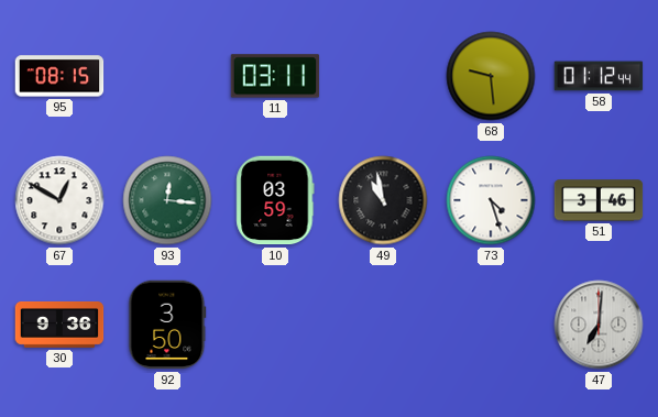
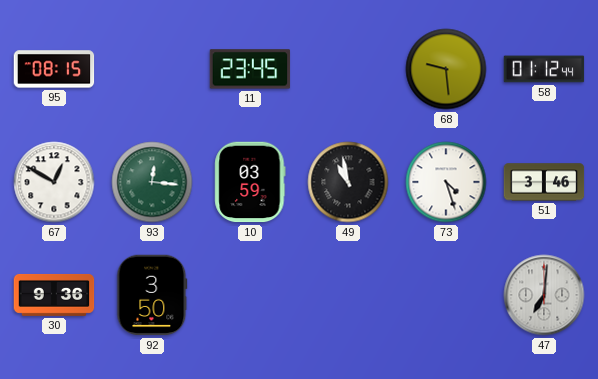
11: 03:11 -> 23:45 (250, 69)
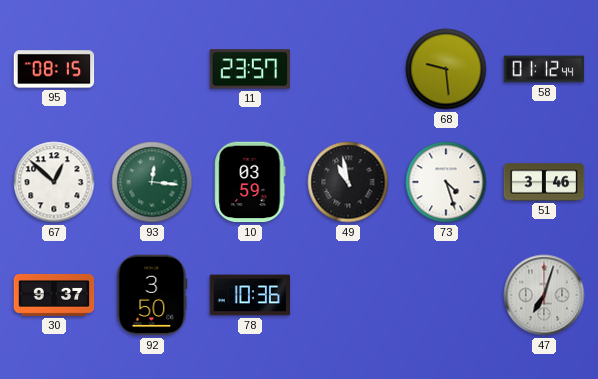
11: 23:45 -> 23:57 (250, 69)
67: 12:50 -> 12:52 (54, 182)
30: 9:36 -> 9:37 (54, 295)
78: none -> 10:36 (250, 295)
47: 7:01 -> 7:03 (544, 295)
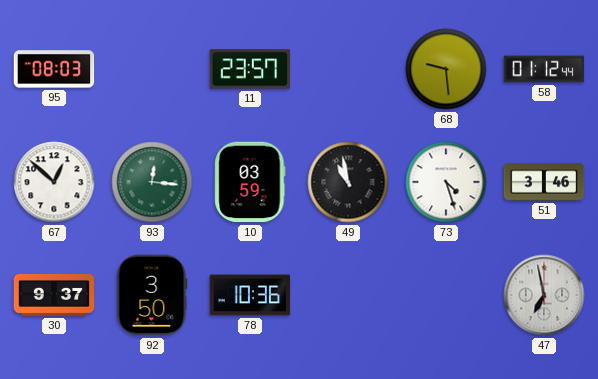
95: 08:15 -> 08:03 (54, 69)
47: 7:03 -> 6:58 (544, 295)
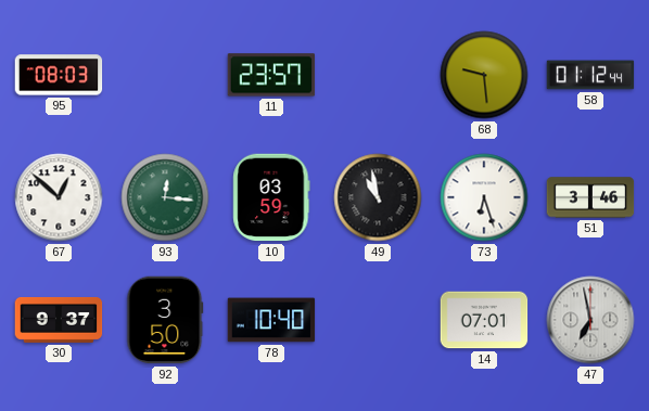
73: 4:27 -> 6:27 (484, 197)
78: 10:36 -> 10:40 (271, 320)
14: none -> 07:01 (484, 320)
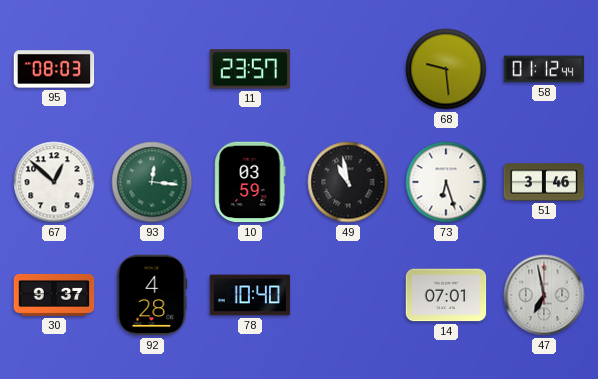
92: 3:50 -> 4:28 (152, 295)
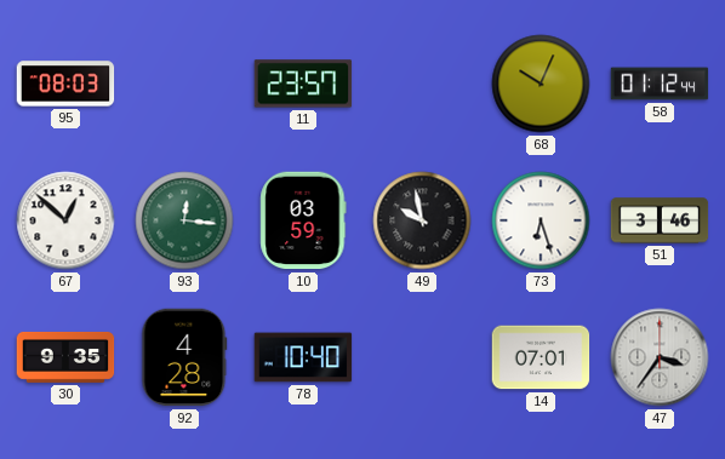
68: 9:29 -> 10:04 (541, 84)
49: 10:58 -> 9:58 (422, 220)
30: 9:37 -> 9:35 (65, 357)
47: 6:58 -> 3:36 (660, 357)
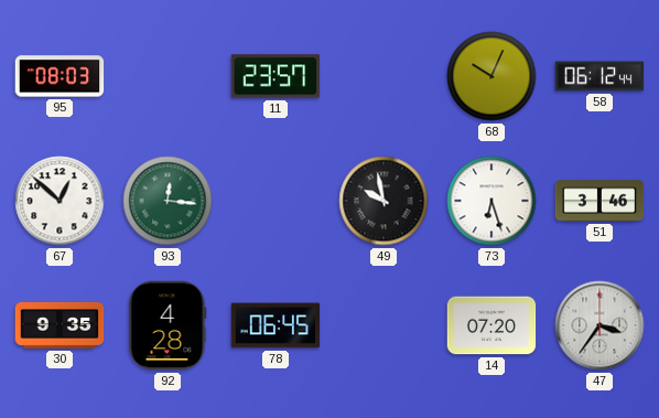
58: 01:12 -> 06:12 (599, 76)
10: 03:59 -> none (303, 220)
78: 10:40 -> 06:45 (276, 325)
14: 07:01 -> 07:20 (491, 325)
